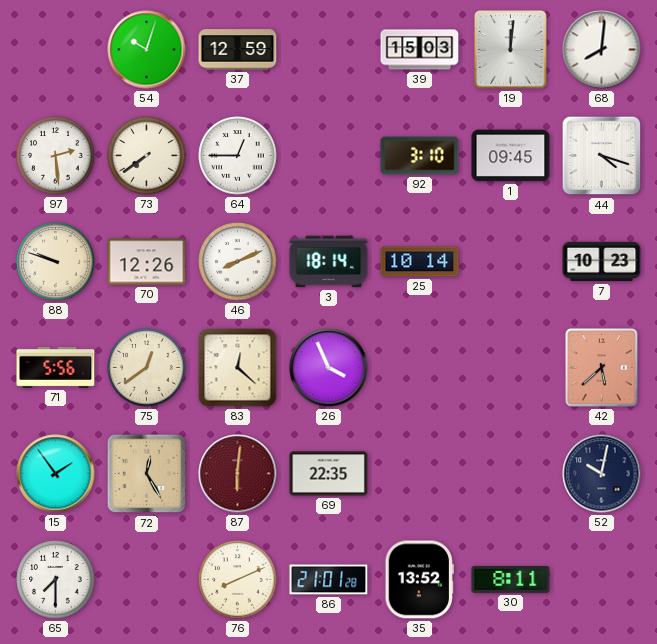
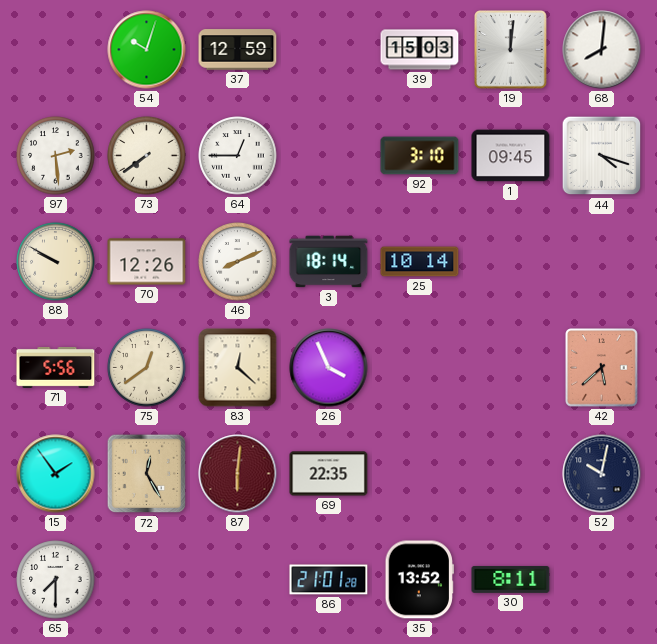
88: 9:48 -> 9:50 (56, 262)
7: 10:23 -> none (602, 262)
76: 8:11 -> none (238, 580)
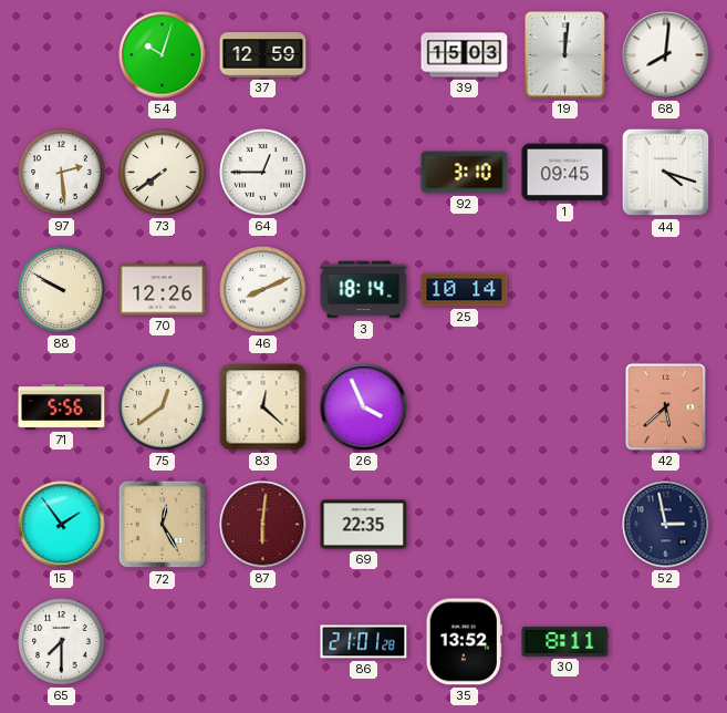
52: 10:02 -> 2:58 (666, 525)
